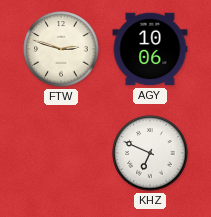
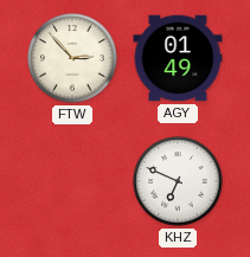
FTW: 2:48 -> 2:53 (72, 58)
AGY: 10:06 -> 01:49 (178, 58)
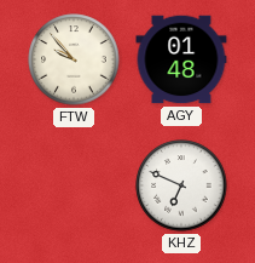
FTW: 2:53 -> 9:53 (74, 59)
AGY: 01:49 -> 01:48 (181, 59)
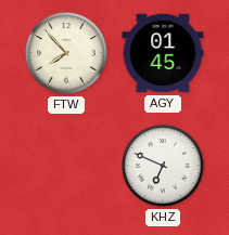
FTW: 9:53 -> 7:53 (66, 53)
AGY: 01:48 -> 01:45 (163, 53)
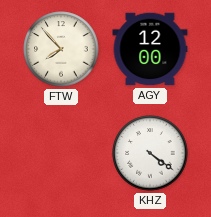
AGY: 01:45 -> 12:00 (150, 49)
KHZ: 6:49 -> 4:21 (150, 153)
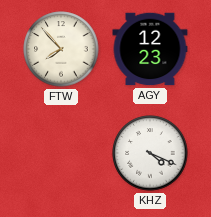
AGY: 12:00 -> 12:23 (150, 49)
KHZ: 4:21 -> 4:19 (150, 153)
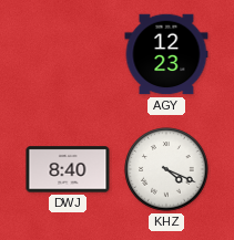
FTW: 7:53 -> none (61, 49)
DWJ: none -> 8:40 (68, 169)
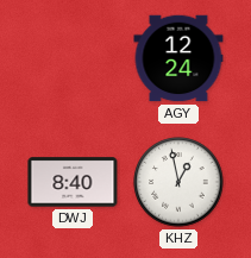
AGY: 12:23 -> 12:24 (178, 58)
KHZ: 4:19 -> 12:58 (178, 182)
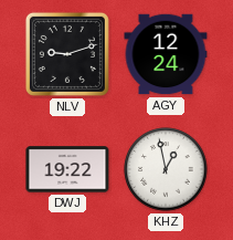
NLV: none -> 9:12 (67, 54)
DWJ: 8:40 -> 19:22 (67, 169)
